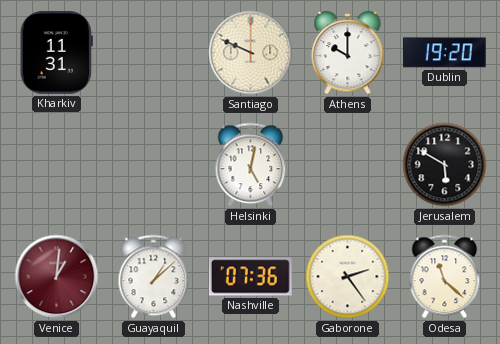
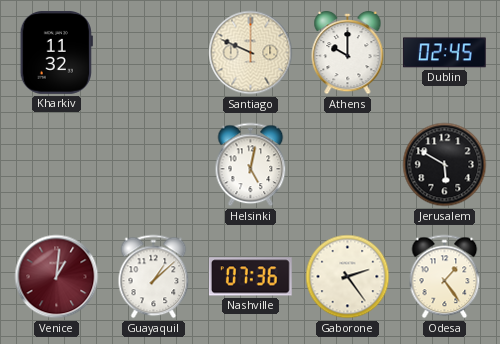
Kharkiv: 11:31 -> 11:32 (56, 52)
Dublin: 19:20 -> 02:45 (444, 53)
Odesa: 11:22 -> 1:24 (445, 277)
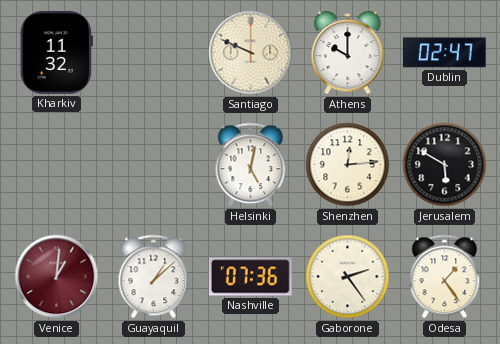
Dublin: 02:45 -> 02:47 (444, 53)
Shenzhen: none -> 12:14 (348, 165)
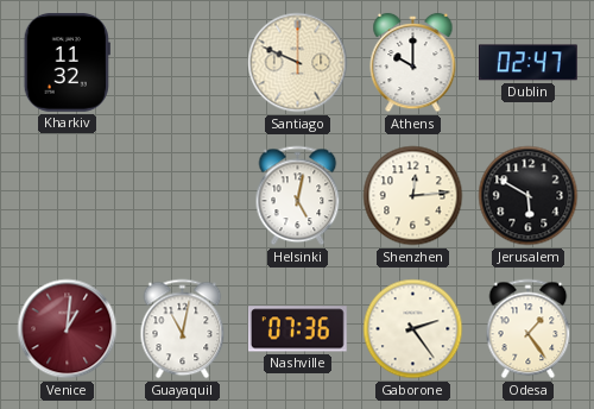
Guayaquil: 1:08 -> 11:02 (183, 329)
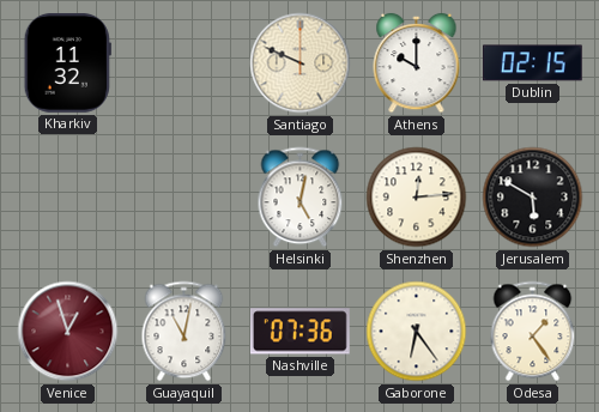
Dublin: 02:47 -> 02:15 (532, 63)
Venice: 1:01 -> 12:57 (68, 332)
Gaborone: 2:24 -> 6:24 (417, 332)
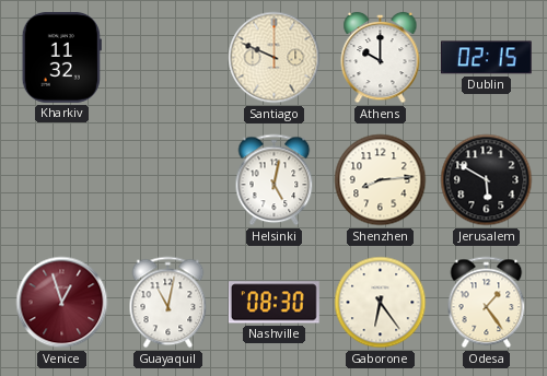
Shenzhen: 12:14 -> 8:14 (381, 180)
Nashville: 07:36 -> 08:30 (273, 303)
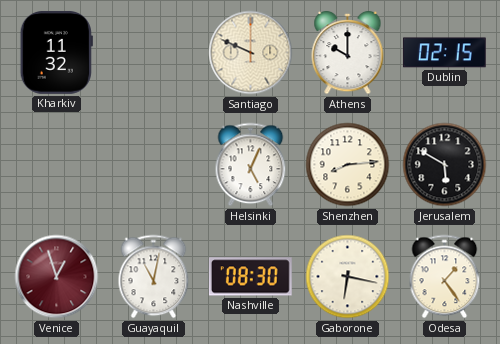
Helsinki: 5:02 -> 5:04 (251, 165)
Gaborone: 6:24 -> 6:17 (348, 277)
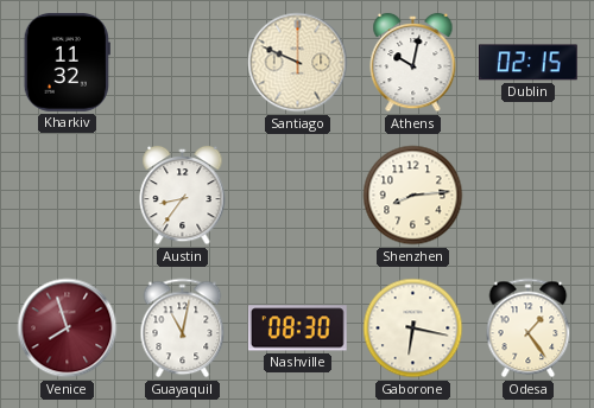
Athens: 10:00 -> 10:02 (413, 63)
Austin: none -> 8:36 (183, 196)
Helsinki: 5:04 -> none (251, 165)
Jerusalem: 5:50 -> none (445, 165)
Venice: 12:57 -> 7:57 (68, 329)
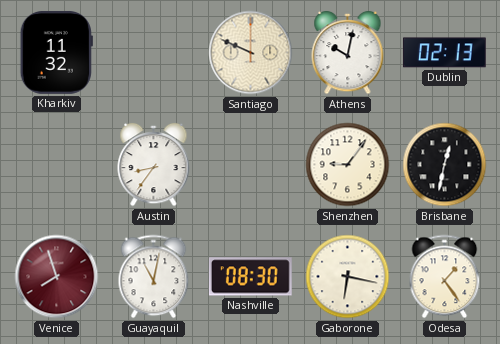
Dublin: 02:15 -> 02:13 (444, 53)
Shenzhen: 8:14 -> 9:06 (348, 165)
Brisbane: none -> 12:32 (445, 165)
